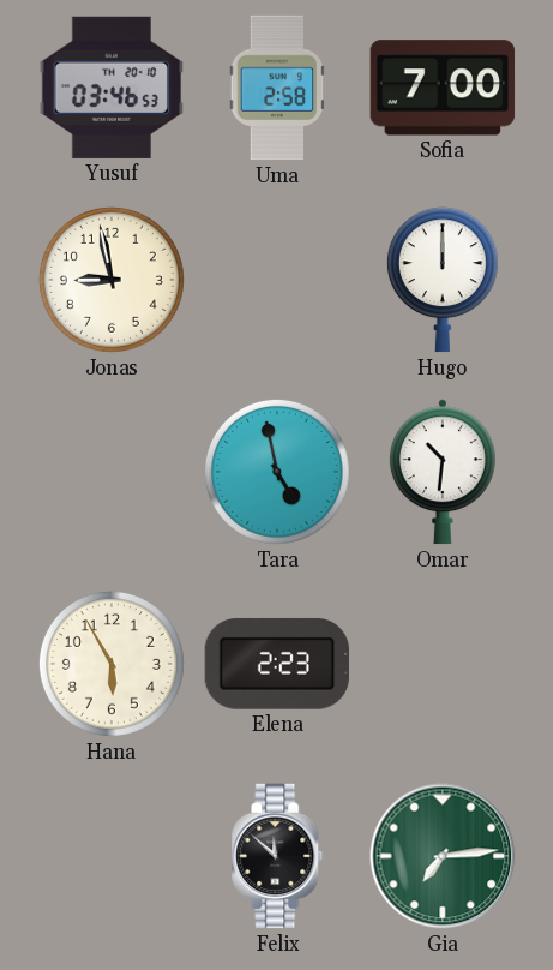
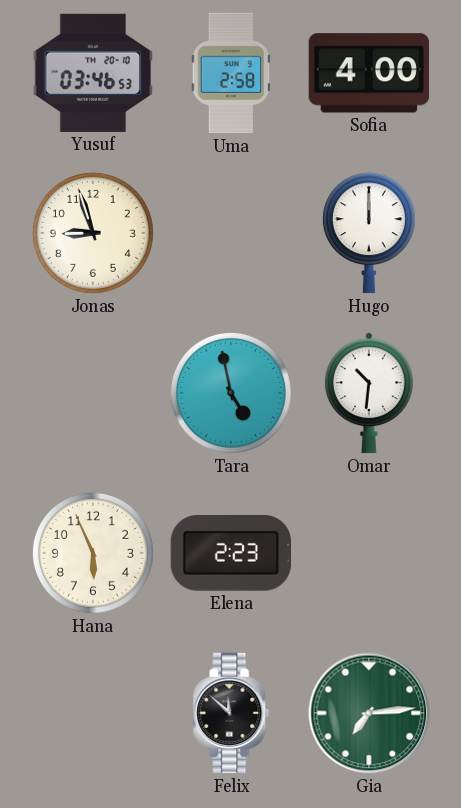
Sofia: 7:00 -> 4:00 (369, 73)
Jonas: 8:58 -> 8:57 (93, 233)
Hana: 5:55 -> 5:56 (93, 553)
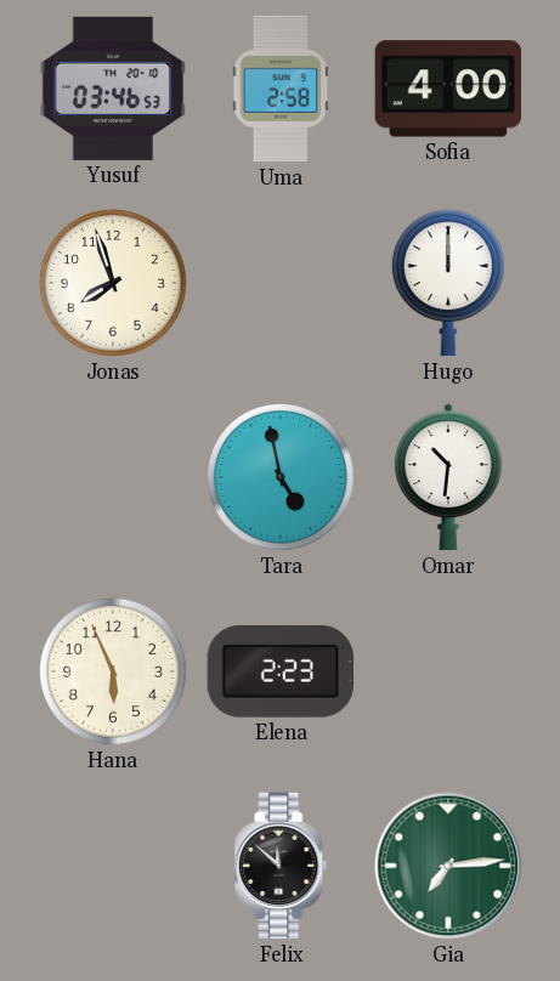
Jonas: 8:57 -> 7:57 (113, 283)
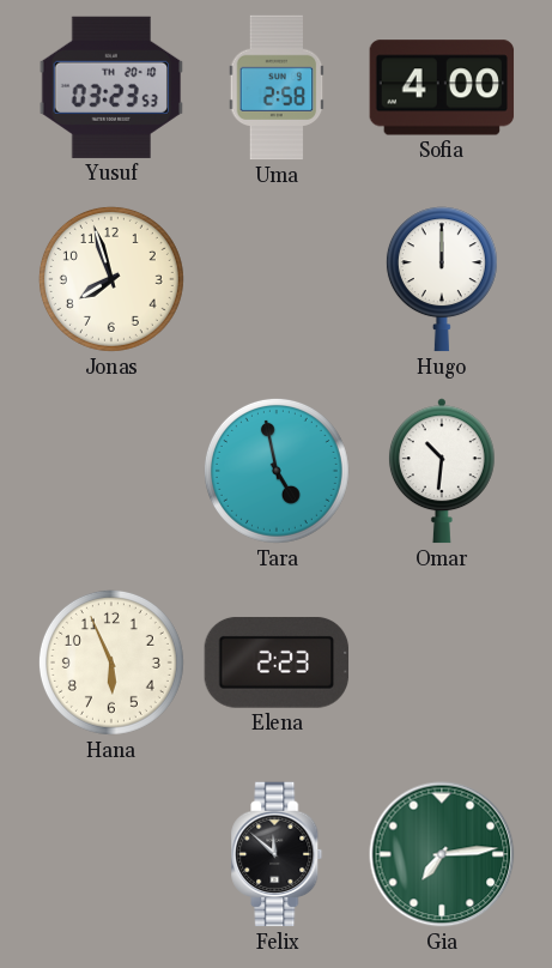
Yusuf: 03:46 -> 03:23 (111, 87)
